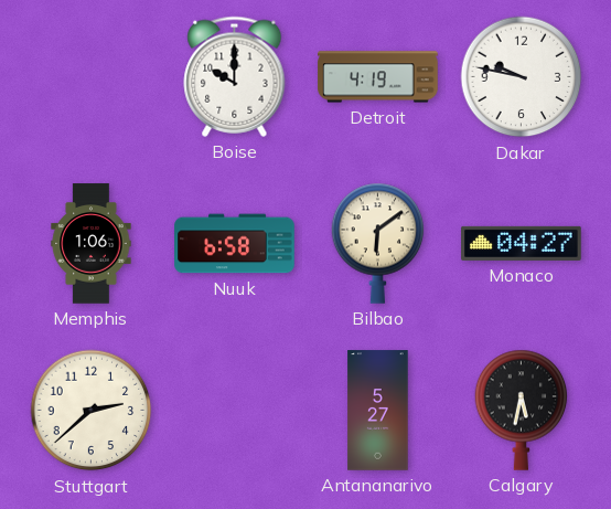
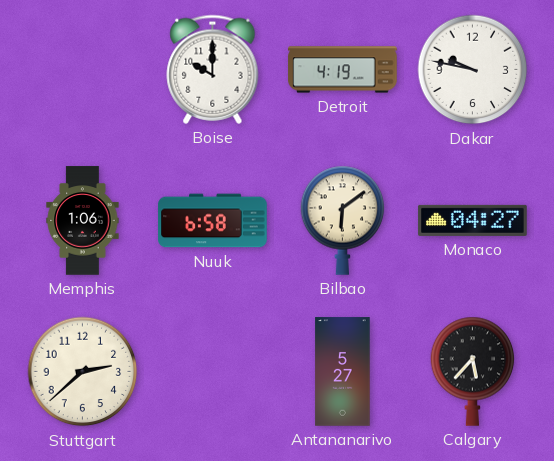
Calgary: 5:32 -> 5:37 (473, 371)
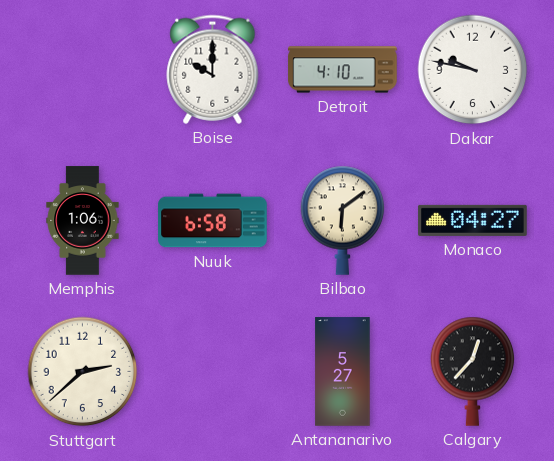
Detroit: 4:19 -> 4:10 (343, 70)
Calgary: 5:37 -> 12:37 (473, 371)
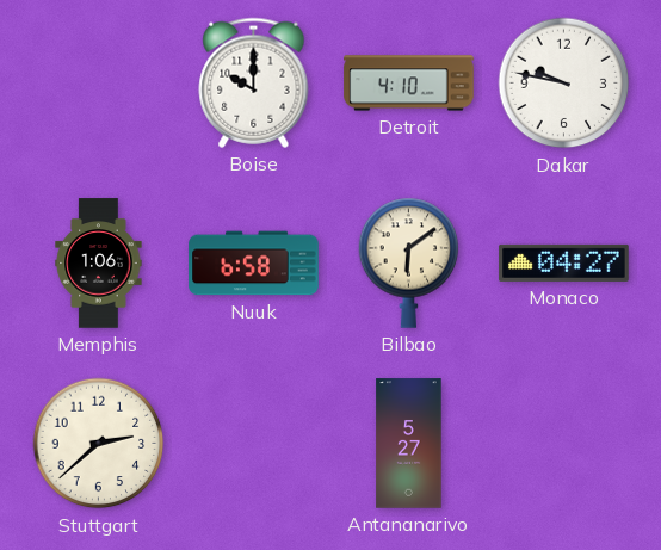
Calgary: 12:37 -> none (473, 371)
